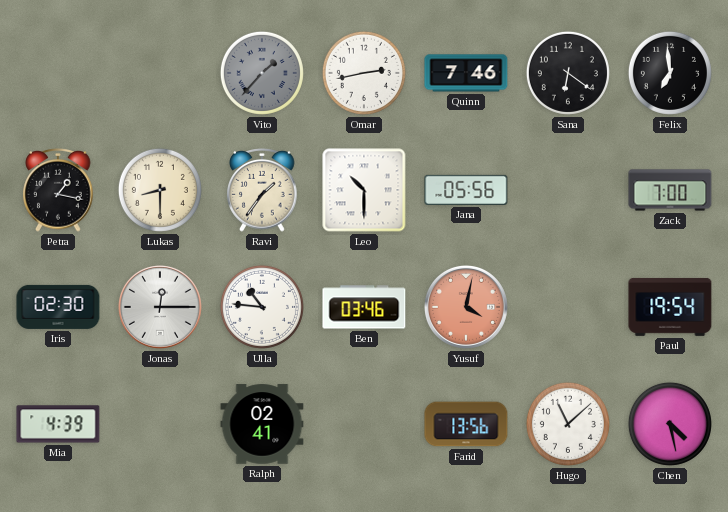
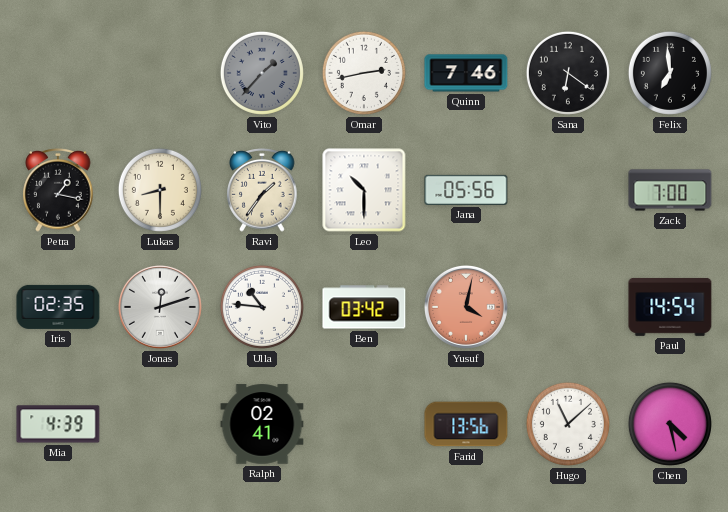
Iris: 02:30 -> 02:35 (58, 307)
Jonas: 12:15 -> 12:12 (160, 307)
Ben: 03:46 -> 03:42 (364, 307)
Paul: 19:54 -> 14:54 (670, 307)
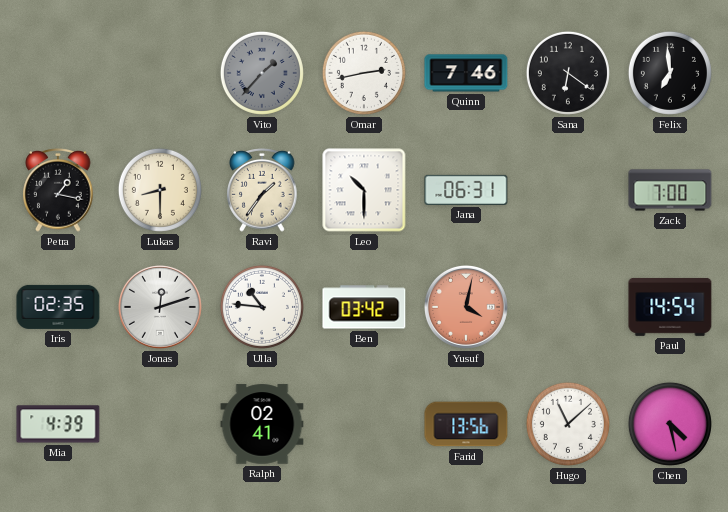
Jana: 05:56 -> 06:31 (466, 190)
